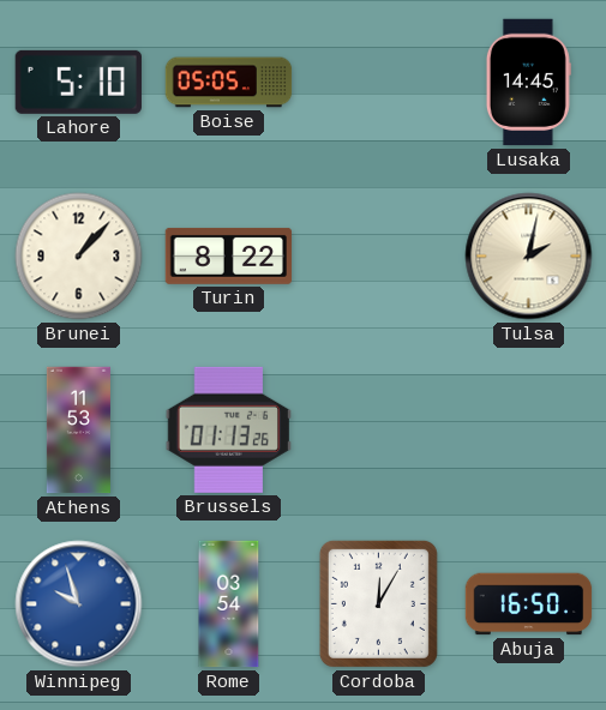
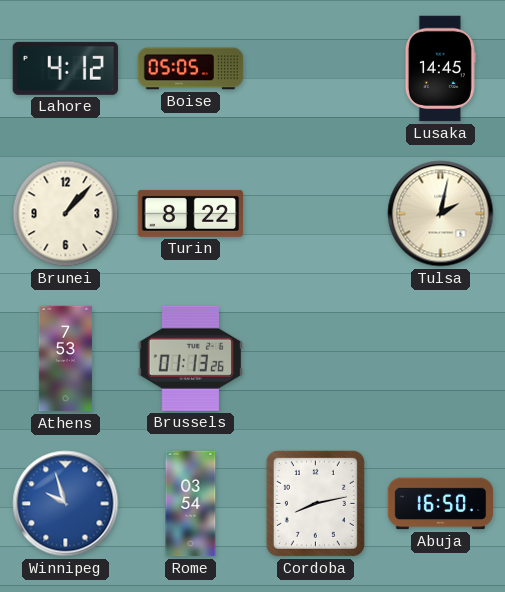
Lahore: 5:10 -> 4:12 (65, 68)
Athens: 11:53 -> 7:53 (65, 359)
Cordoba: 12:05 -> 8:13 (315, 503)
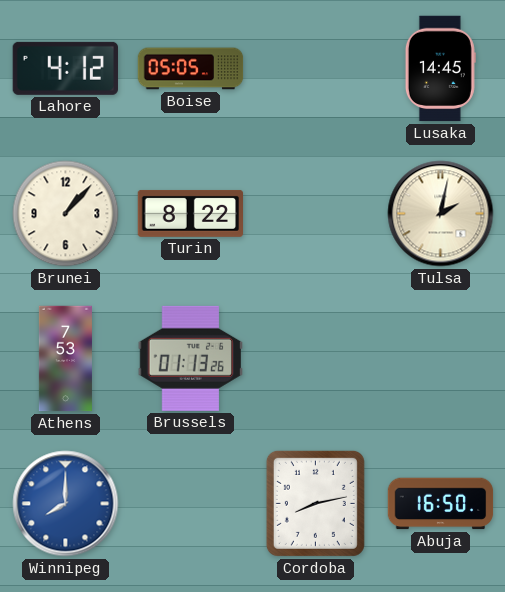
Winnipeg: 9:57 -> 8:00 (66, 504)
Rome: 03:54 -> none (191, 504)
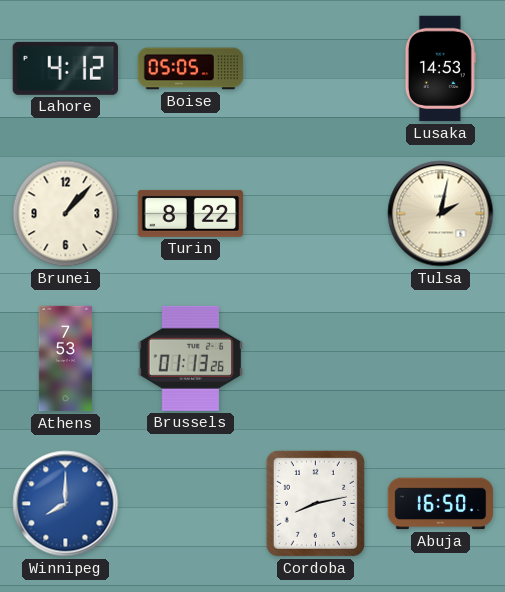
Lusaka: 14:45 -> 14:53 (440, 69)
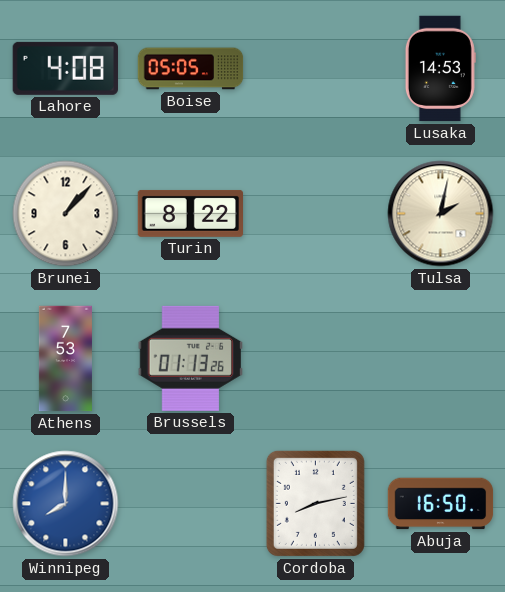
Lahore: 4:12 -> 4:08 (65, 68)
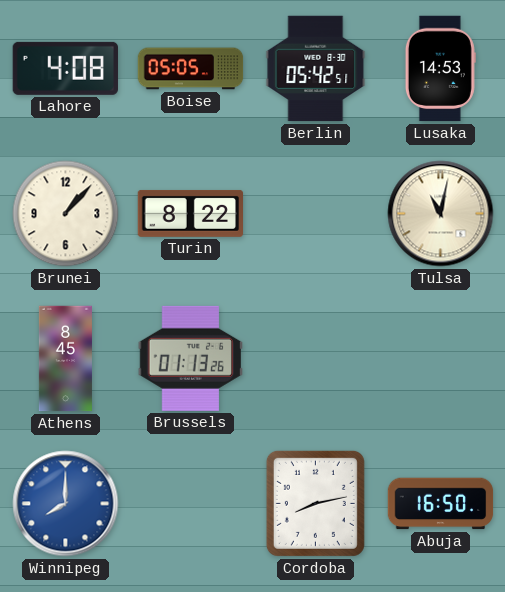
Berlin: none -> 05:42 (316, 69)
Tulsa: 2:02 -> 11:02 (441, 214)
Athens: 7:53 -> 8:45 (65, 359)
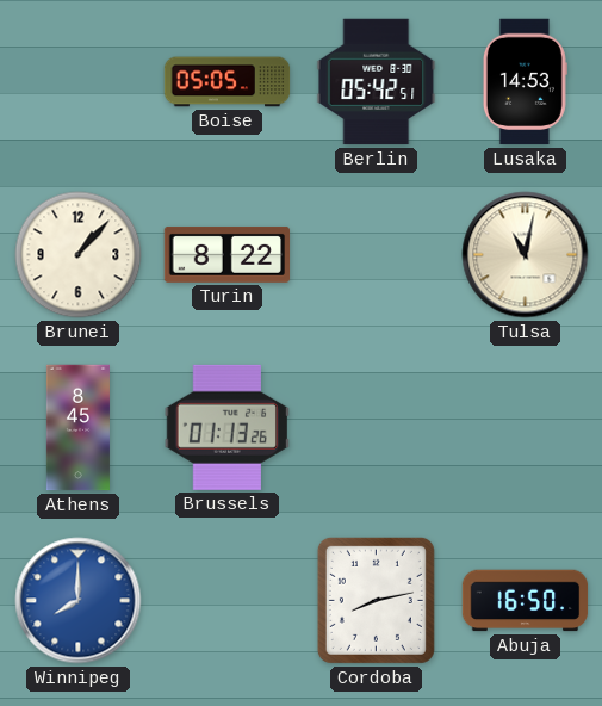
Lahore: 4:08 -> none (65, 68)
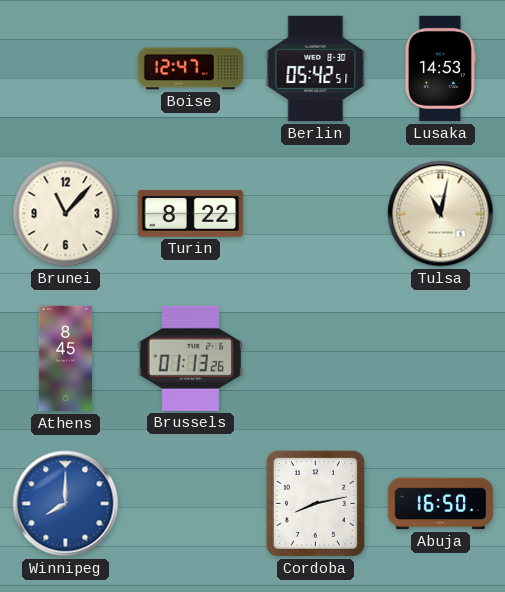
Boise: 05:05 -> 12:47 (191, 69)
Brunei: 1:07 -> 11:07 (66, 214)
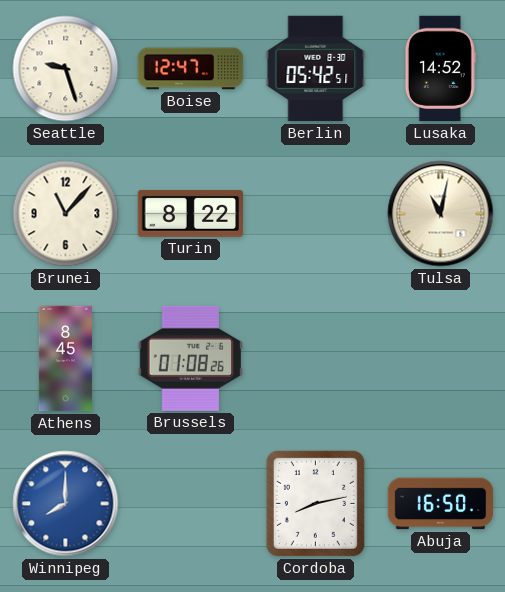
Seattle: none -> 9:27 (66, 69)
Lusaka: 14:53 -> 14:52 (440, 69)
Brussels: 01:13 -> 01:08 (190, 358)
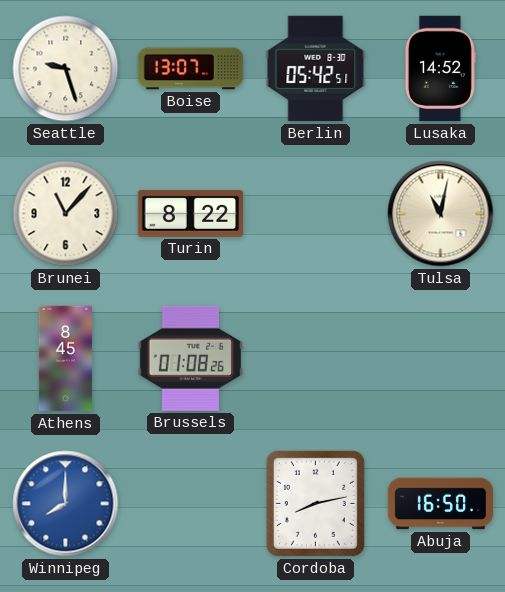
Boise: 12:47 -> 13:07 (191, 69)
